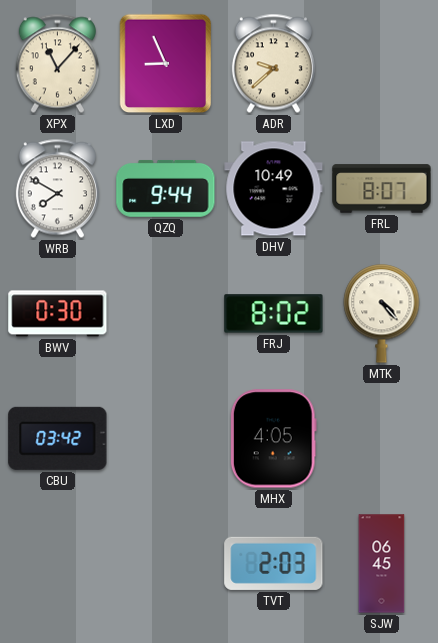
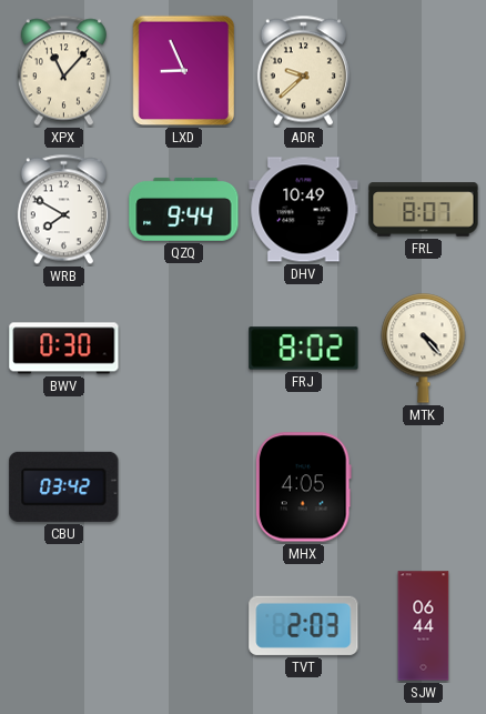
SJW: 06:45 -> 06:44 (424, 626)
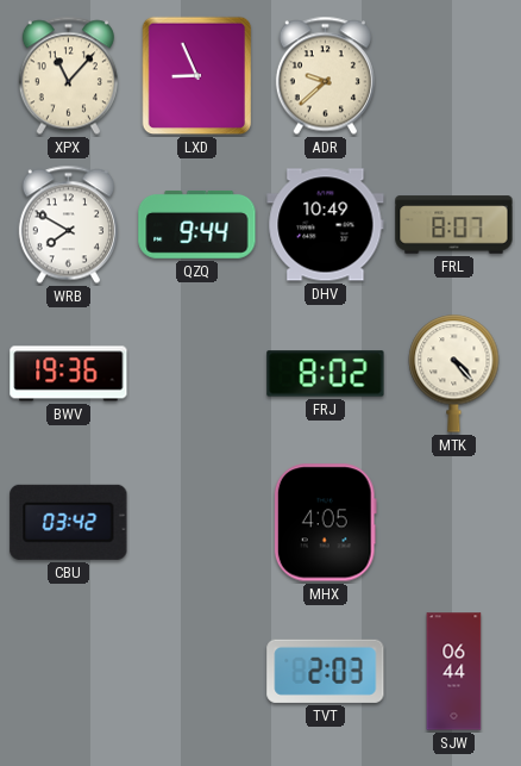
BWV: 0:30 -> 19:36 (69, 374)
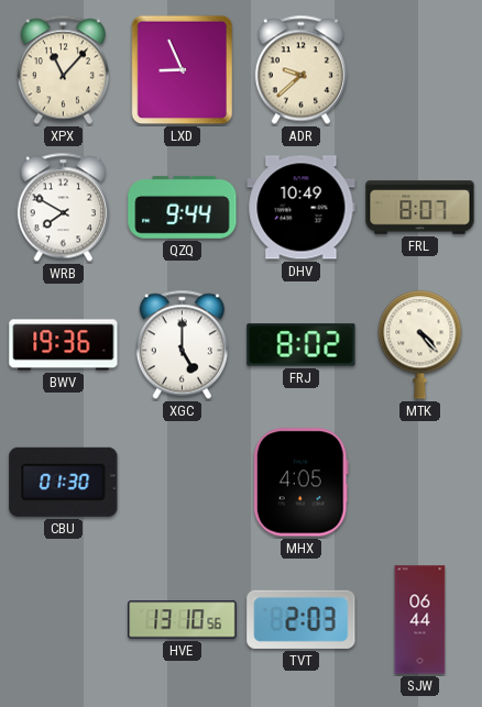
XGC: none -> 5:00 (182, 345)
CBU: 03:42 -> 01:30 (64, 482)
HVE: none -> 13:10 (183, 620)
